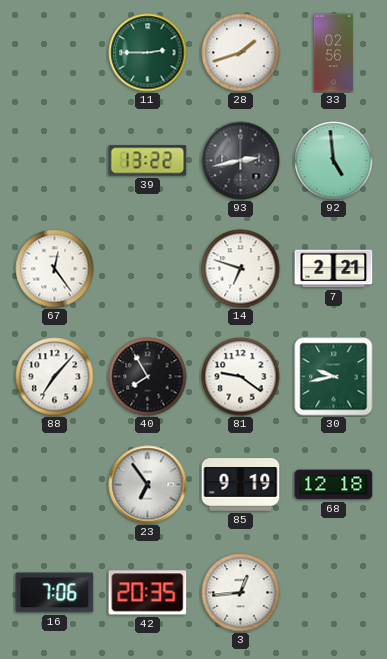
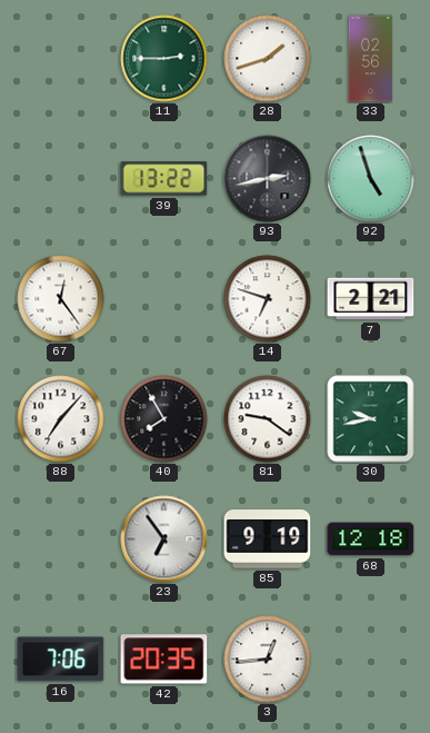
92: 4:59 -> 4:57 (371, 179)
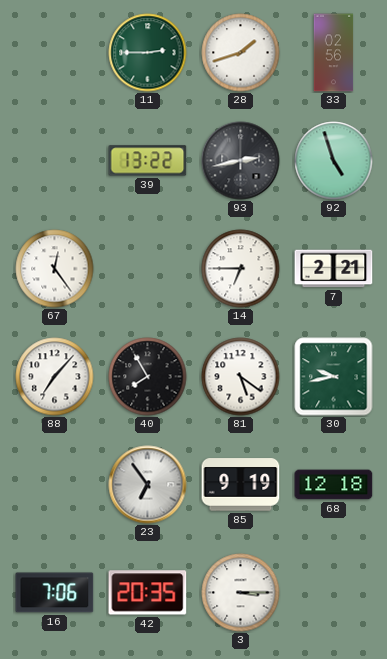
14: 6:48 -> 6:45 (241, 269)
81: 9:21 -> 5:21 (241, 377)
3: 12:44 -> 3:15 (241, 593)
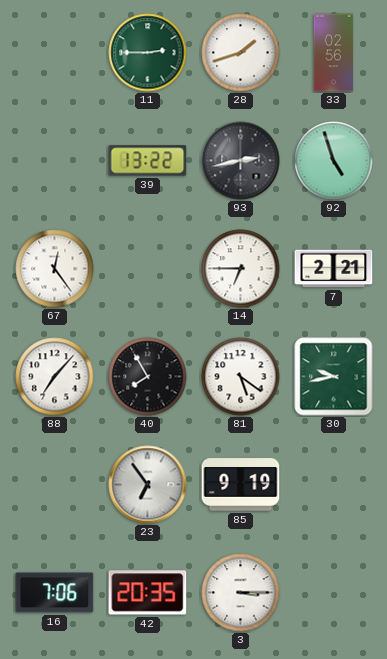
68: 12:18 -> none (334, 485)
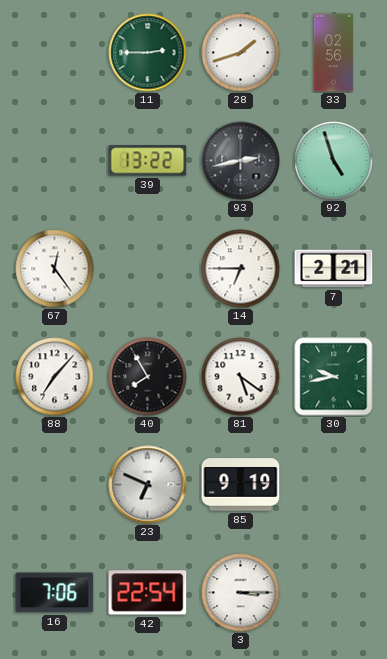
23: 6:54 -> 6:49 (148, 485)
42: 20:35 -> 22:54 (148, 593)
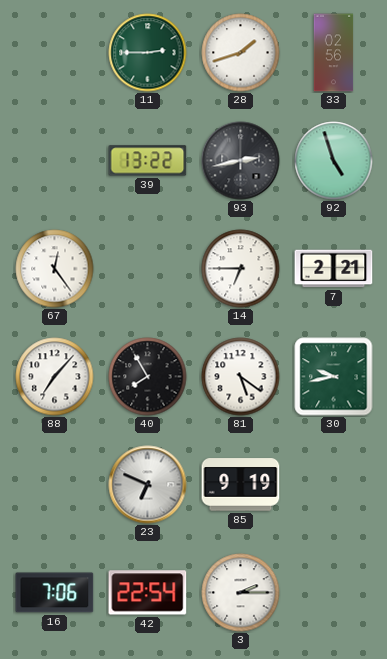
3: 3:15 -> 2:15 (241, 593)
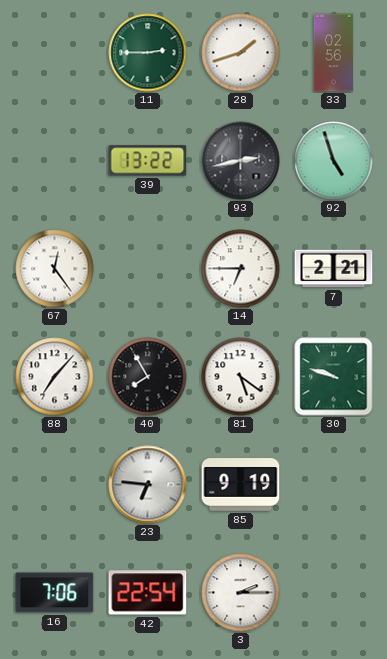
30: 9:43 -> 9:48 (334, 377)
23: 6:49 -> 6:46 (148, 485)
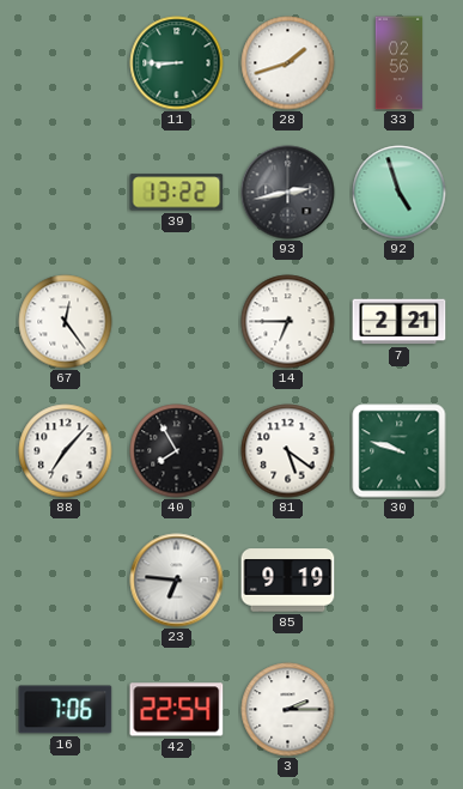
11: 2:45 -> 8:45 (177, 63)
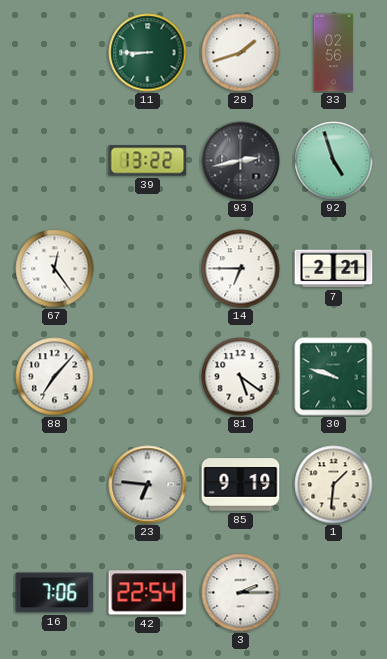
40: 7:55 -> none (177, 451)
1: none -> 1:31 (334, 485)
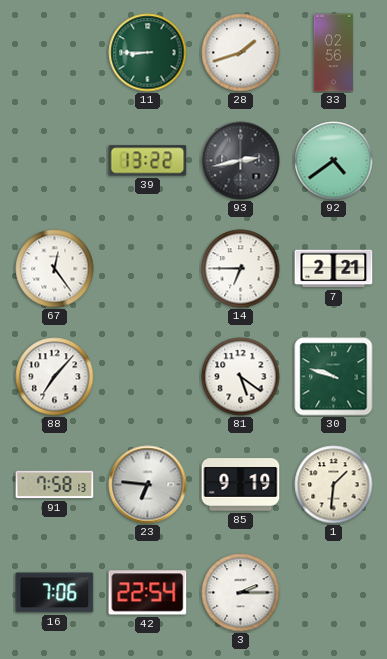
92: 4:57 -> 4:39 (334, 161)
91: none -> 7:58 (55, 485)
